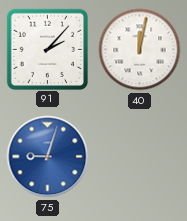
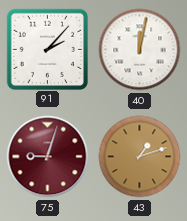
75 dial: blue -> burgundy (48, 157)
43: none -> 1:12 (140, 157)
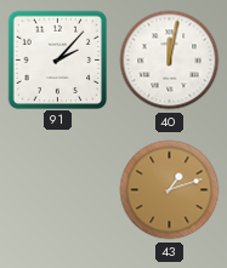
75: 9:03 -> none (48, 157)
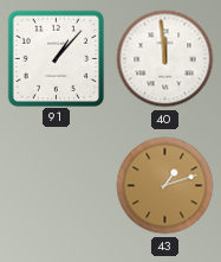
91: 2:07 -> 1:07 (56, 58)
40: 12:02 -> 11:59 (165, 59)
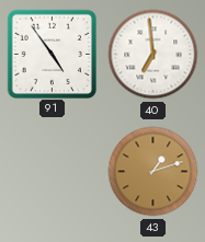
91: 1:07 -> 4:54 (52, 54)
40: 11:59 -> 6:59 (153, 55)
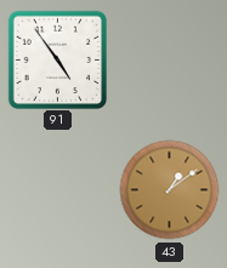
40: 6:59 -> none (153, 55)
43: 1:12 -> 1:09 (170, 190)
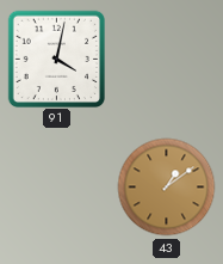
91: 4:54 -> 4:02 (56, 59)
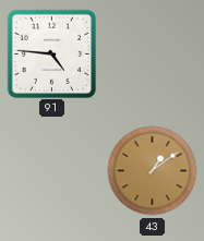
91: 4:02 -> 4:46 (51, 53)
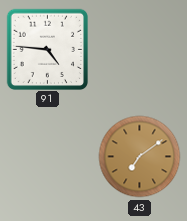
43: 1:09 -> 7:09 (140, 157)
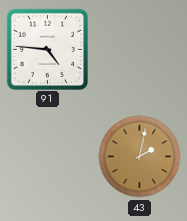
43: 7:09 -> 2:02 (140, 157)
